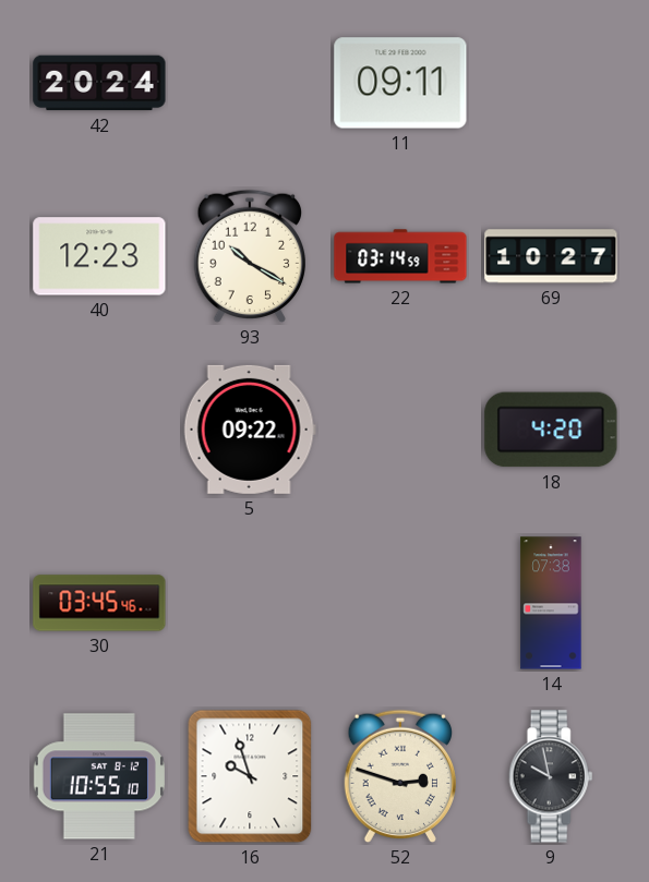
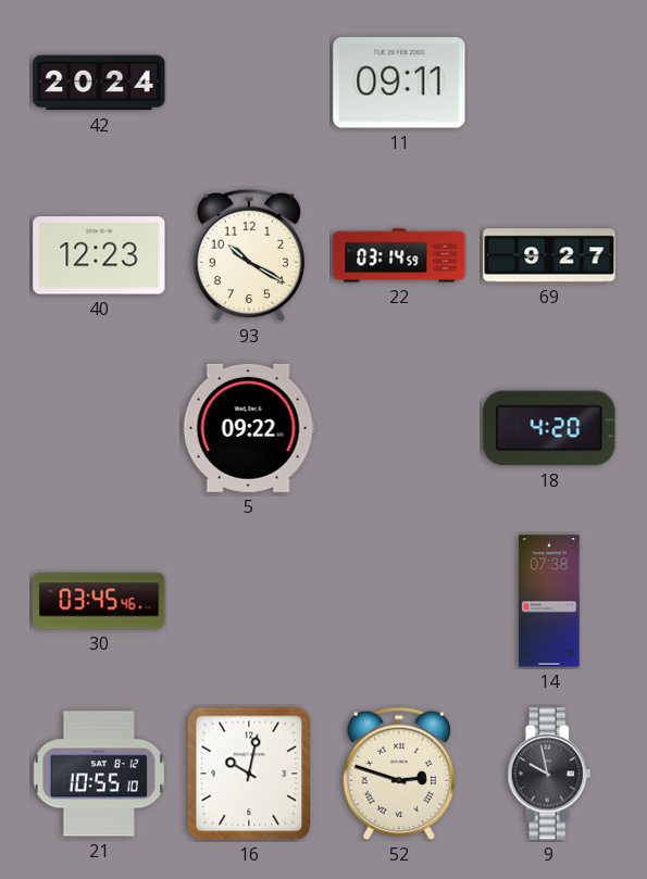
69: 10:27 -> 9:27 (549, 255)
16: 9:57 -> 10:02 (249, 774)
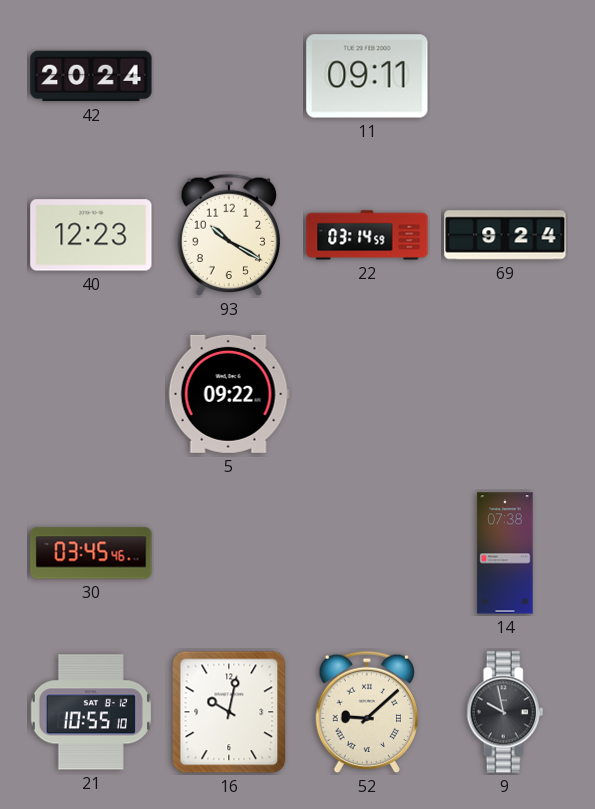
69: 9:27 -> 9:24 (505, 235)
18: 4:20 -> none (549, 428)
52: 2:48 -> 9:08 (366, 712)
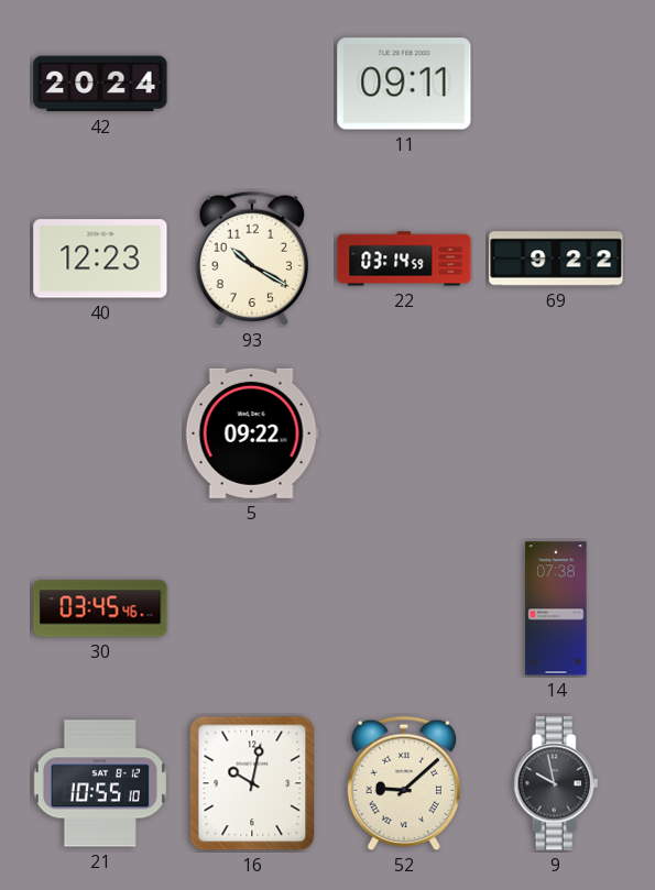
69: 9:24 -> 9:22 (556, 259)
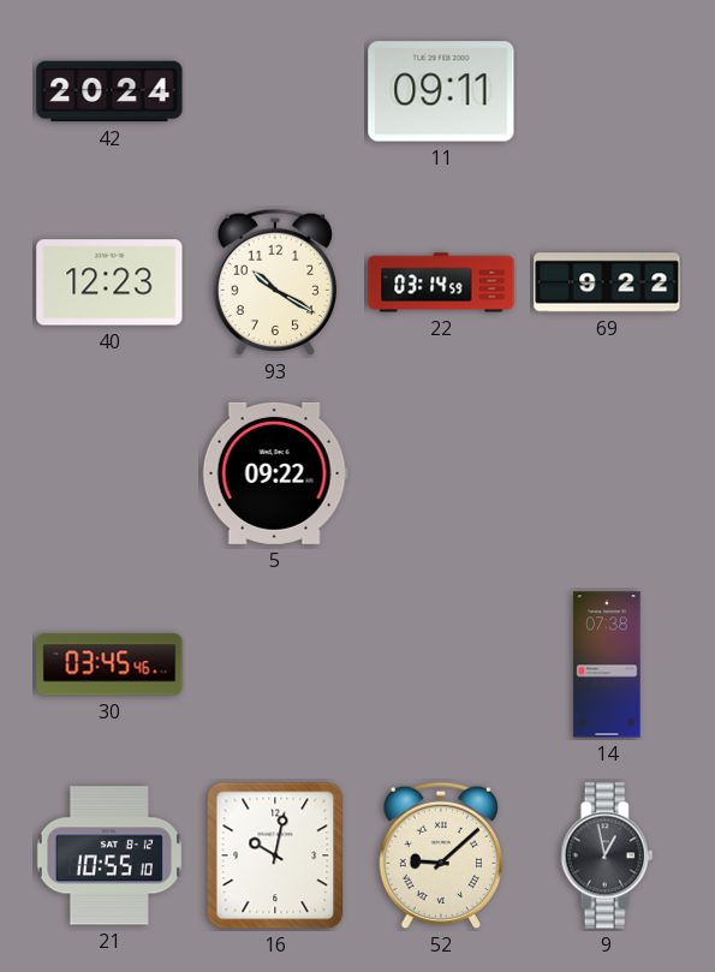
9: 9:58 -> 12:58 (607, 855)
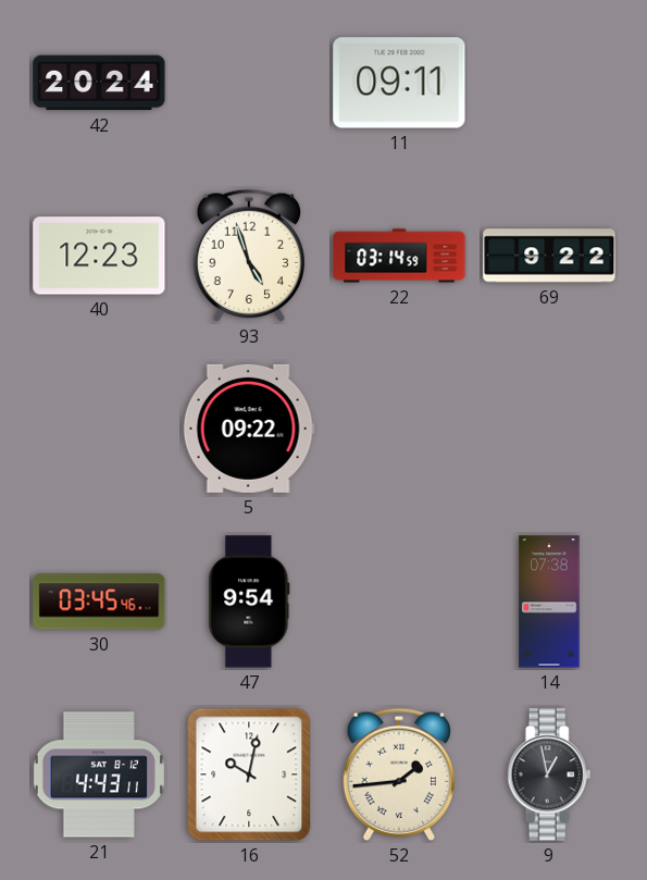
93: 10:20 -> 4:57 (248, 256)
47: none -> 9:54 (249, 602)
21: 10:55 -> 4:43 (99, 774)
52: 9:08 -> 1:44 (398, 774)
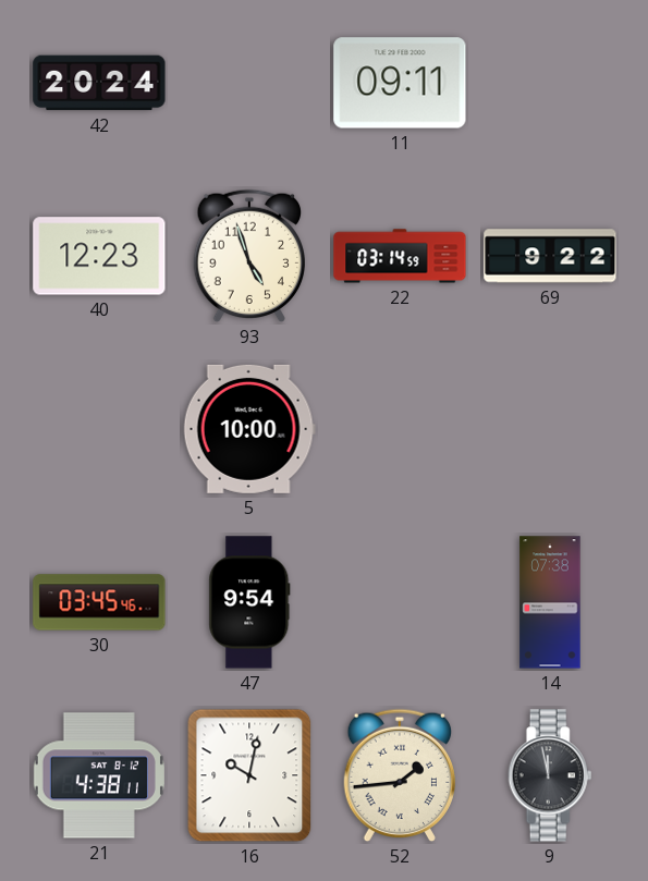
5: 09:22 -> 10:00 (249, 429)
21: 4:43 -> 4:38 (99, 775)
9: 12:58 -> 11:58 (550, 775)
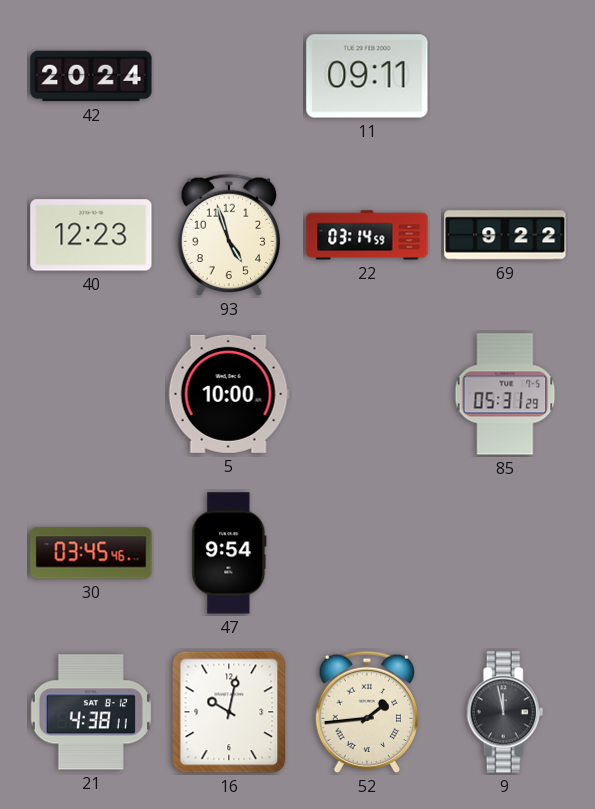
85: none -> 05:31 (505, 394)
14: 07:38 -> none (550, 602)
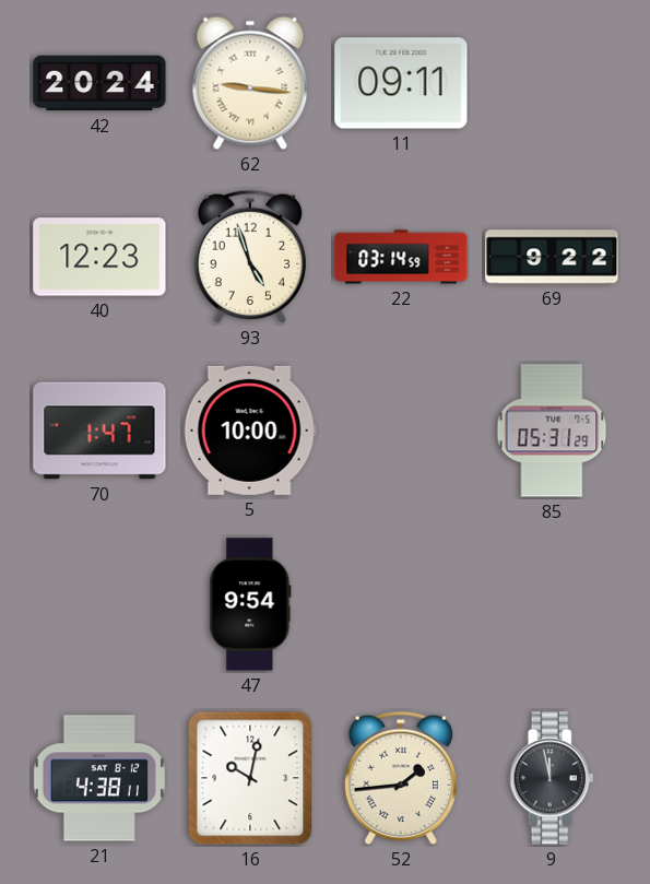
62: none -> 9:16 (250, 83)
70: none -> 1:47 (99, 431)
30: 03:45 -> none (91, 553)
